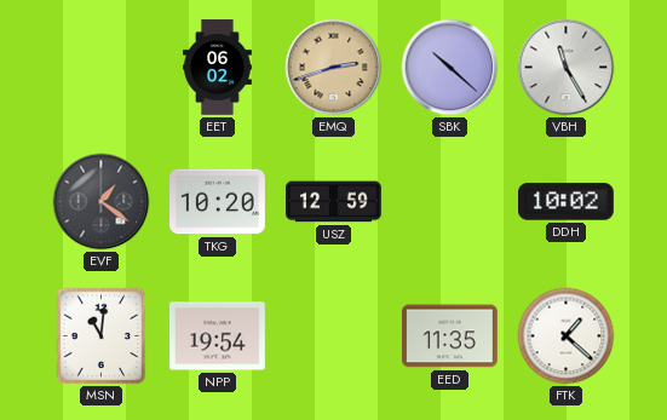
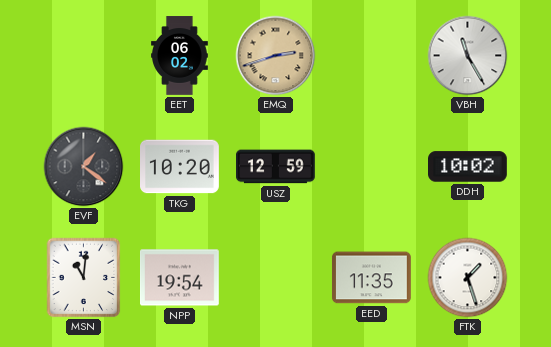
SBK: 10:22 -> none (450, 68)
FTK: 1:22 -> 1:27 (468, 278)
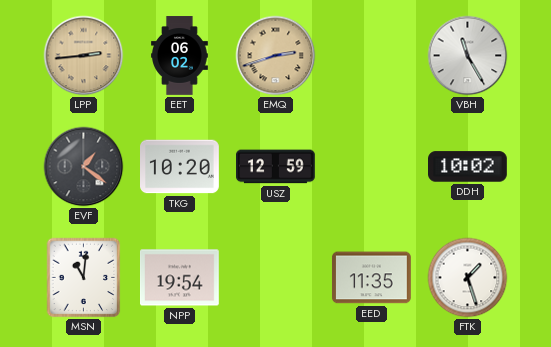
LPP: none -> 2:44 (84, 56)
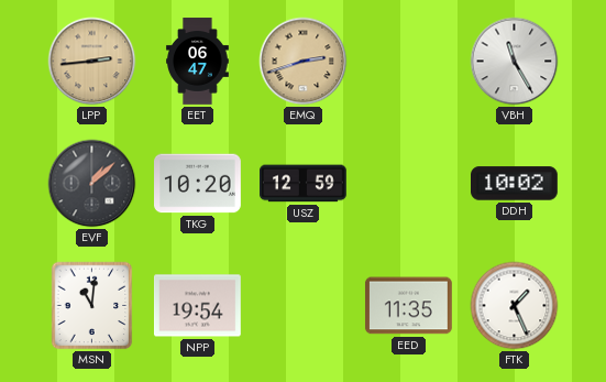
EET: 06:02 -> 06:47 (198, 62)
EVF: 1:21 -> 1:08 (92, 184)
FTK: 1:27 -> 1:26 (515, 306)
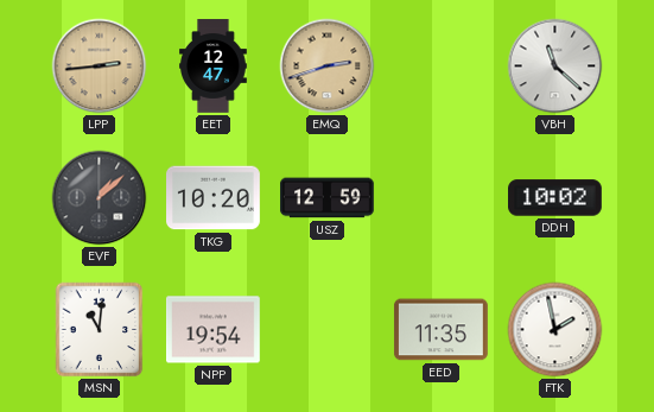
EET: 06:47 -> 12:47 (214, 66)
VBH: 11:25 -> 11:22 (555, 66)
FTK: 1:26 -> 1:58 (555, 330)
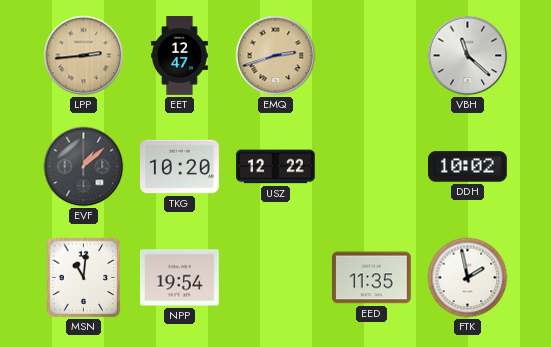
USZ: 12:59 -> 12:22 (276, 167)
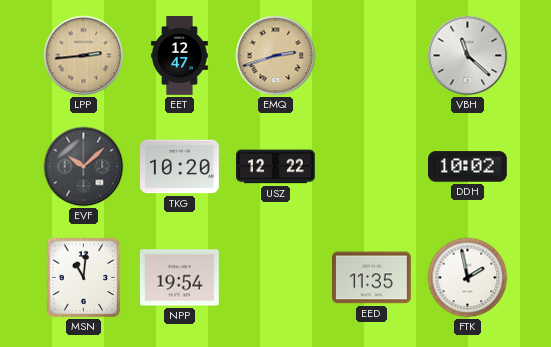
EVF: 1:08 -> 10:08 (84, 167)
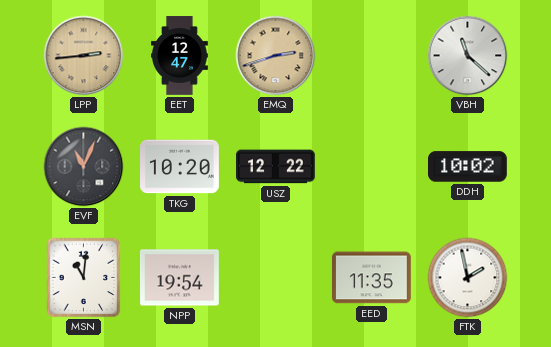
EVF: 10:08 -> 11:04 (84, 167)
